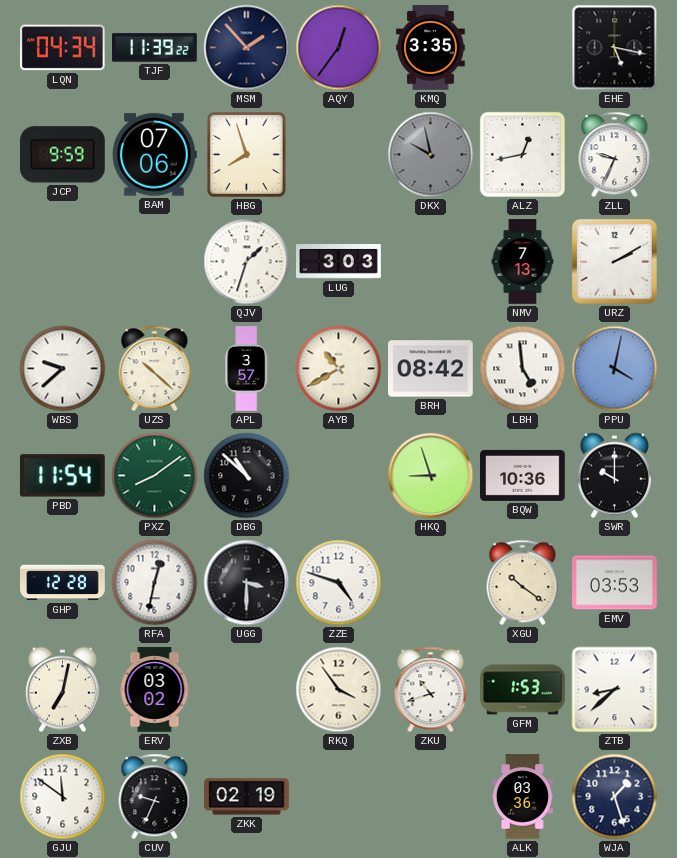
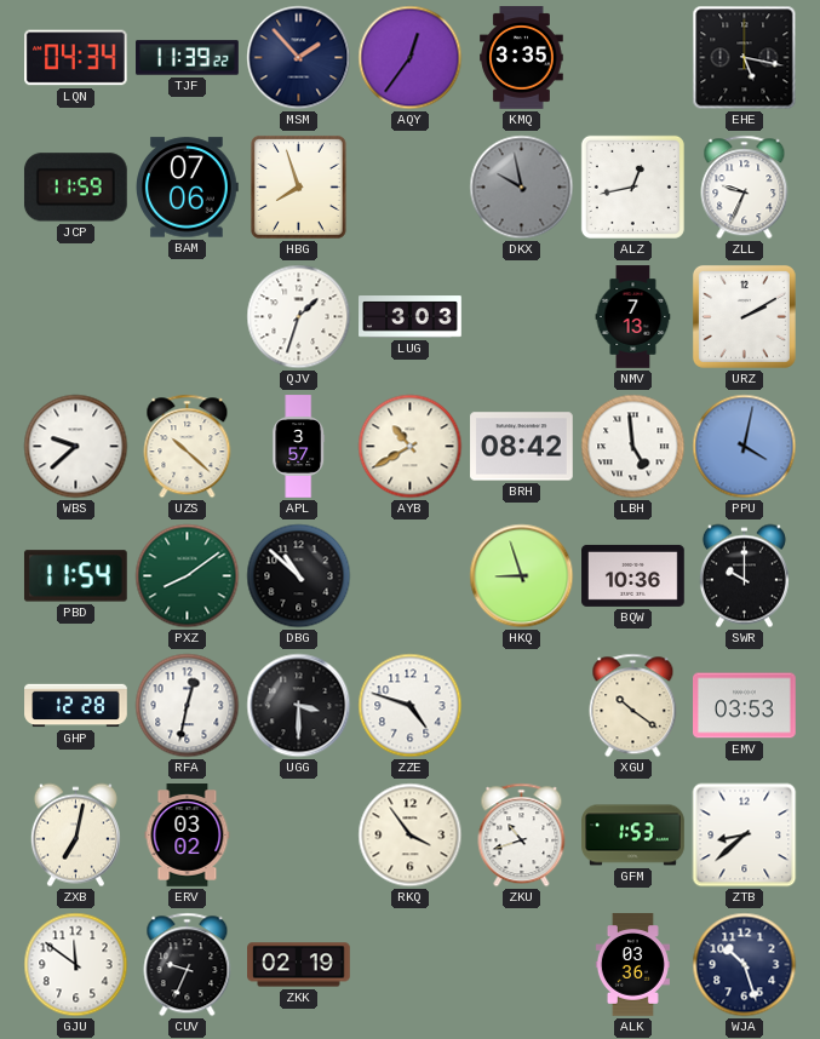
JCP: 9:59 -> 11:59 (75, 188)
WJA: 1:27 -> 10:27 (745, 965)
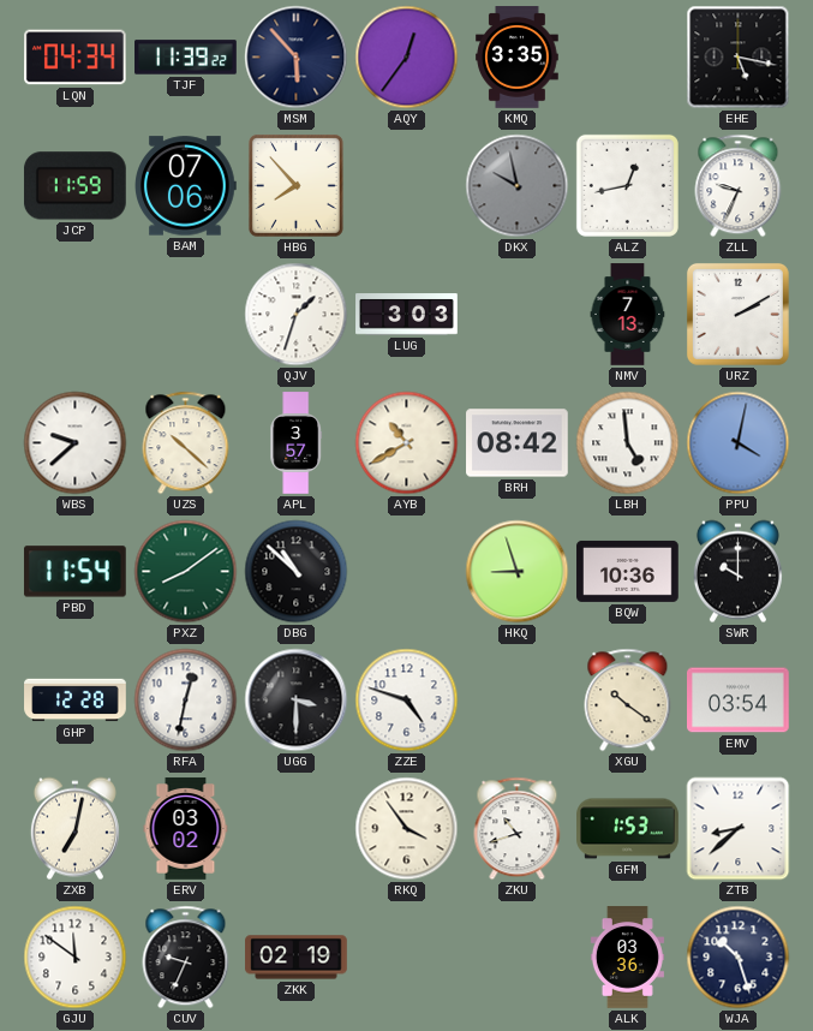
MSM: 1:53 -> 5:53 (297, 58)
HBG: 7:57 -> 7:53 (295, 185)
EMV: 03:53 -> 03:54 (739, 701)
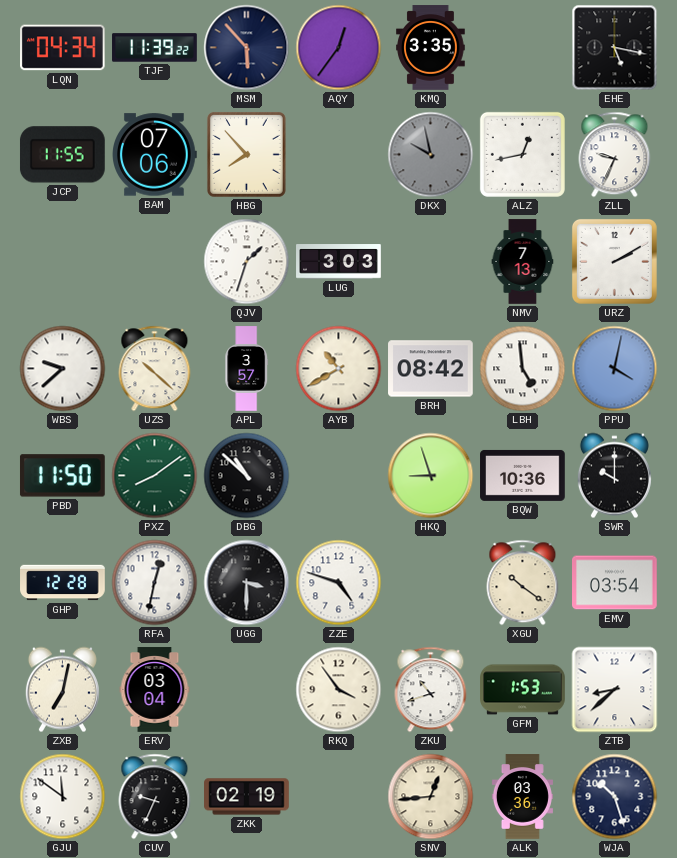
JCP: 11:59 -> 11:55 (62, 155)
PBD: 11:54 -> 11:50 (62, 476)
ERV: 03:02 -> 03:04 (155, 690)
SNV: none -> 12:44 (431, 797)
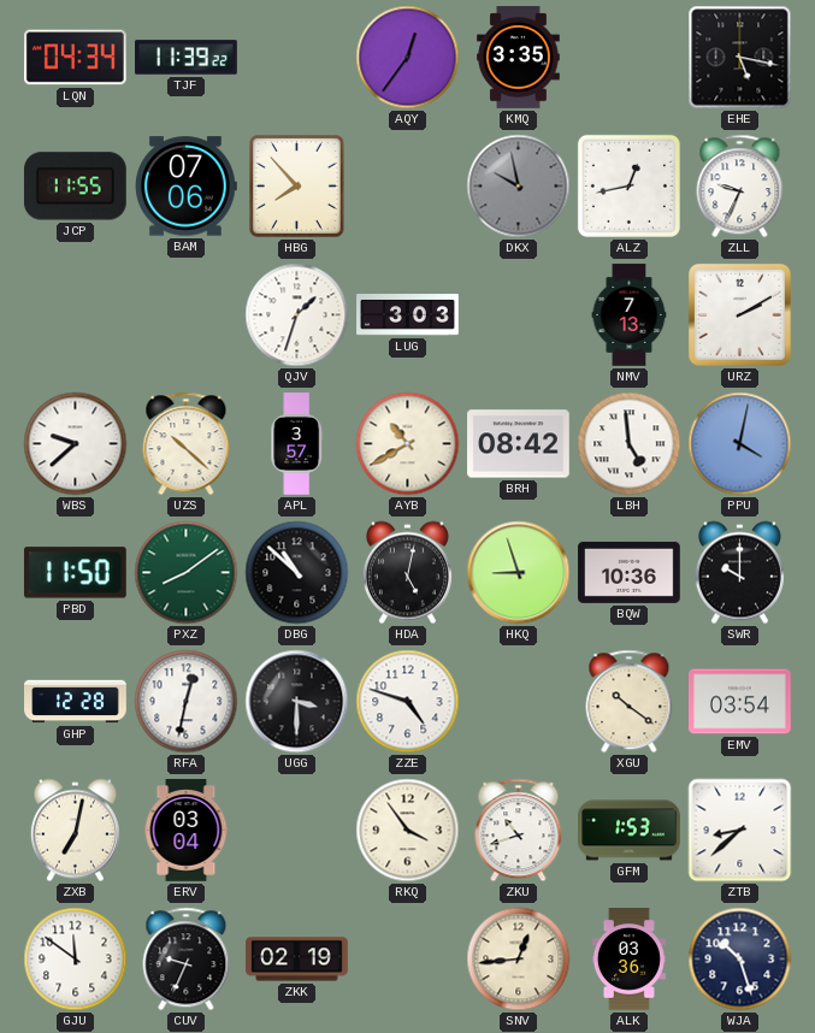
MSM: 5:53 -> none (247, 48)
HDA: none -> 5:02 (407, 573)
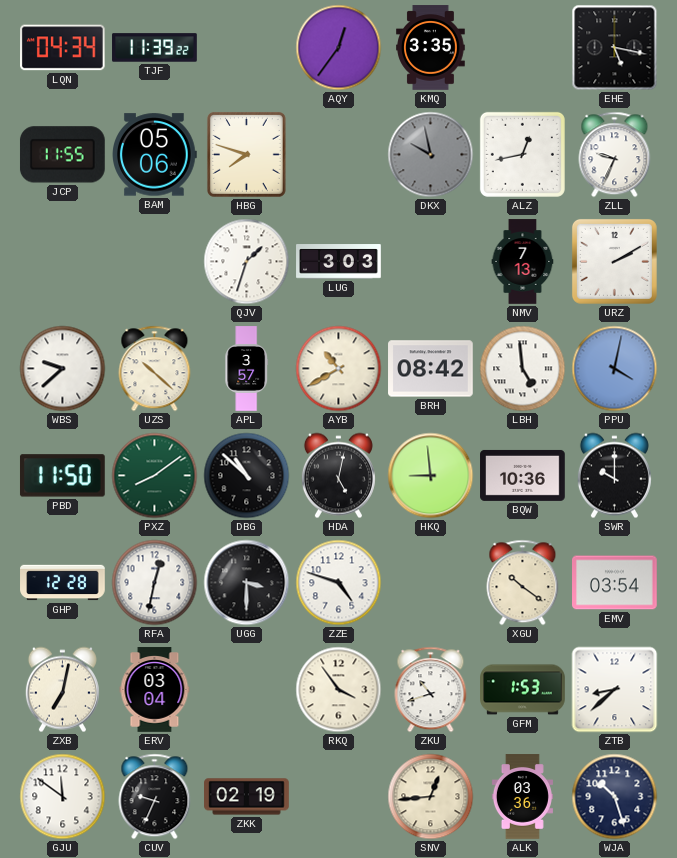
BAM: 07:06 -> 05:06 (155, 155)
HBG: 7:53 -> 7:48 (246, 154)
HKQ: 8:57 -> 8:59 (431, 476)
